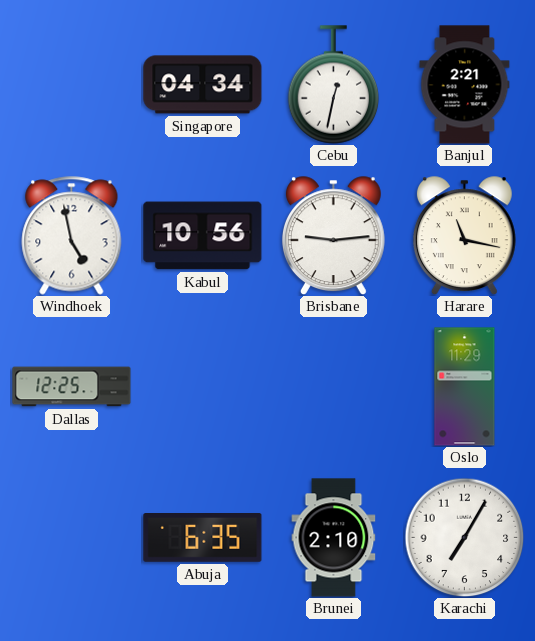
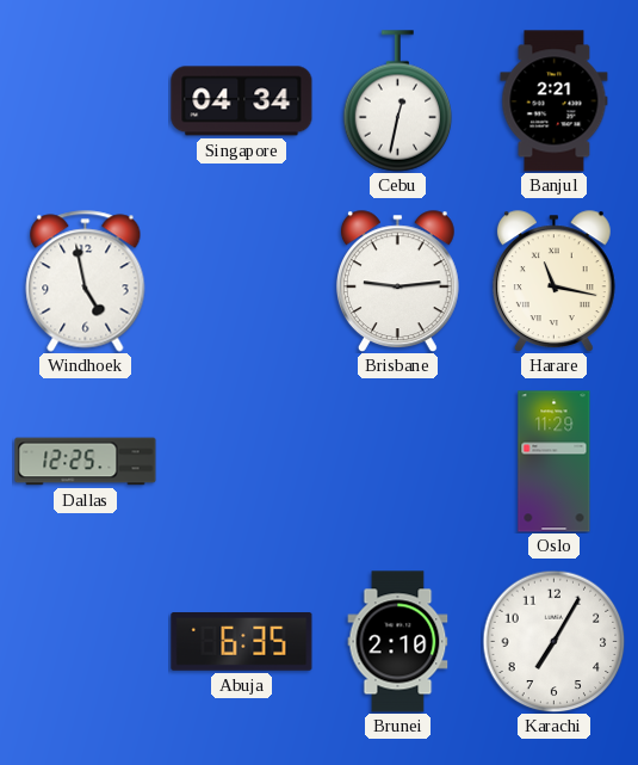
Kabul: 10:56 -> none (203, 236)
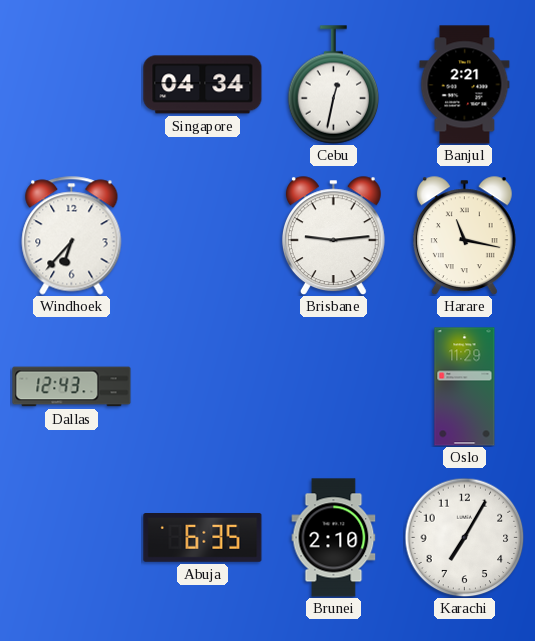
Windhoek: 4:58 -> 6:37 (72, 236)
Dallas: 12:25 -> 12:43 (72, 387)
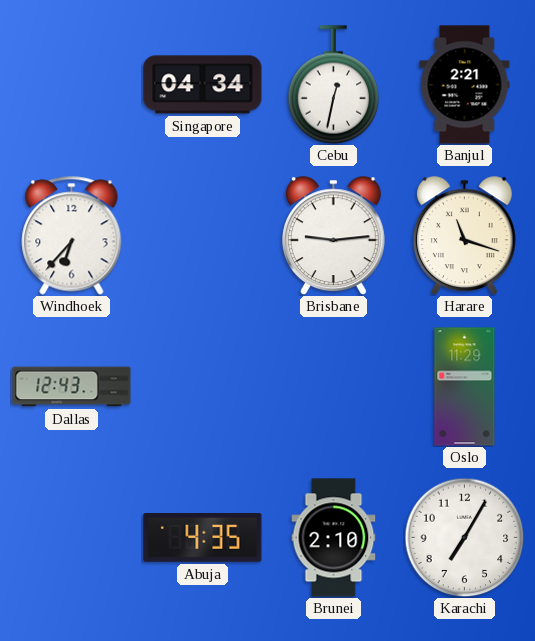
Harare: 11:17 -> 11:18 (464, 236)
Abuja: 6:35 -> 4:35 (203, 538)
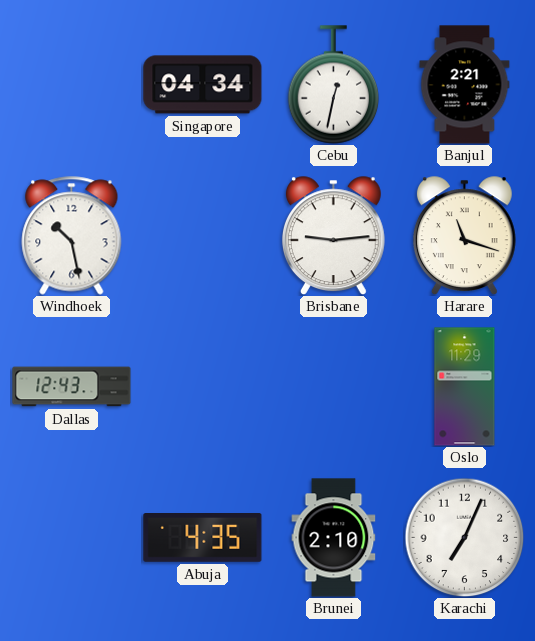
Windhoek: 6:37 -> 10:28 (72, 236)
Karachi: 7:05 -> 7:04 (464, 537)
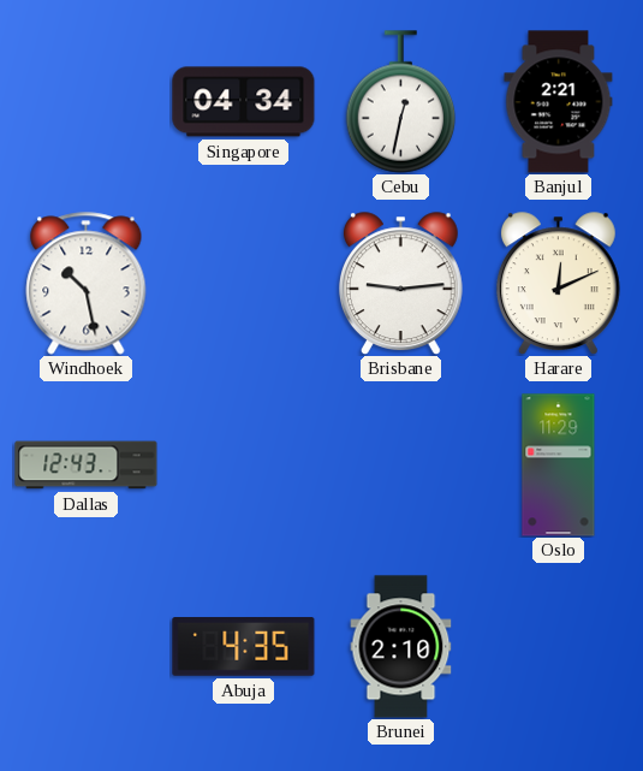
Harare: 11:18 -> 12:11 (558, 284)
Karachi: 7:04 -> none (464, 537)
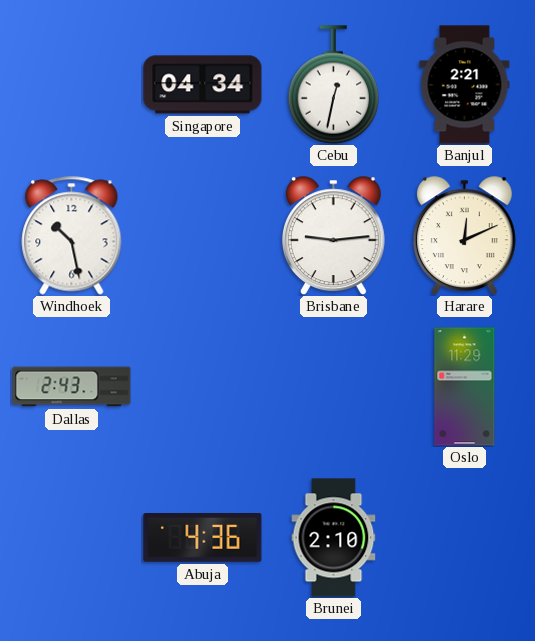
Dallas: 12:43 -> 2:43 (72, 387)
Abuja: 4:35 -> 4:36 (203, 538)
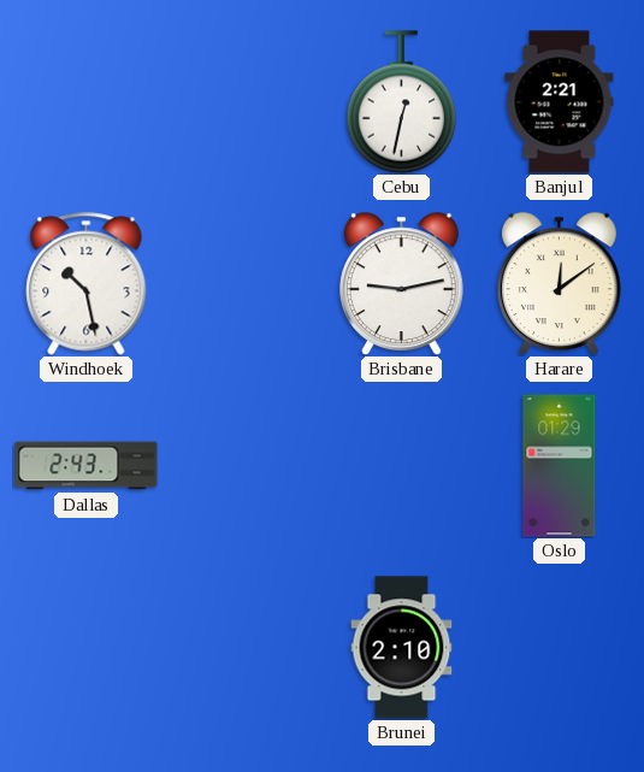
Singapore: 04:34 -> none (203, 85)
Brisbane: 9:14 -> 9:13 (401, 284)
Harare: 12:11 -> 12:09 (559, 284)
Oslo: 11:29 -> 01:29 (560, 466)
Abuja: 4:36 -> none (203, 538)
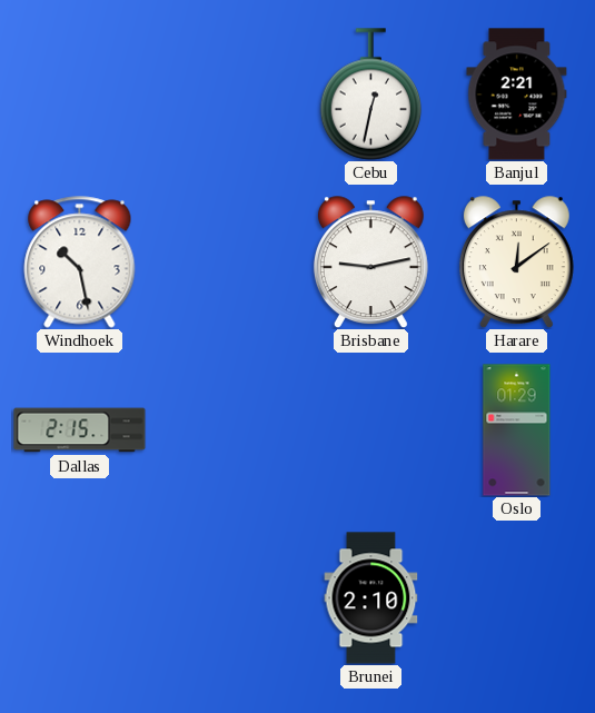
Dallas: 2:43 -> 2:15 (80, 430)
